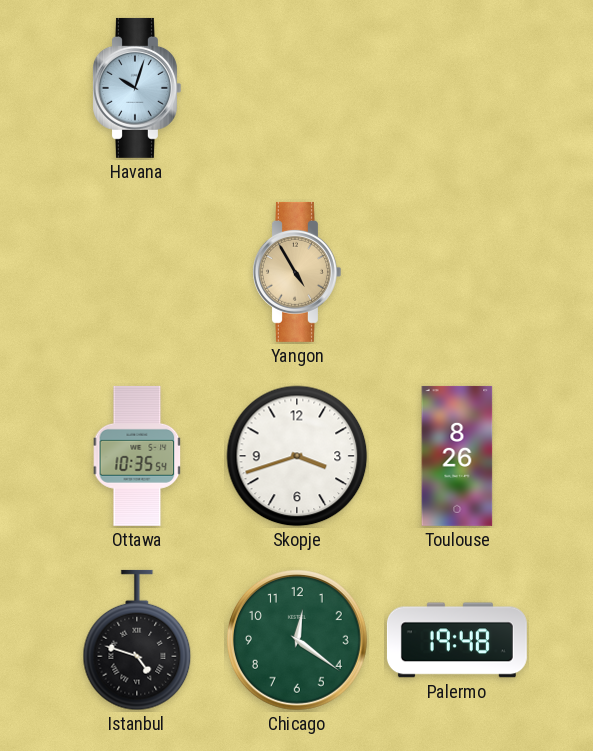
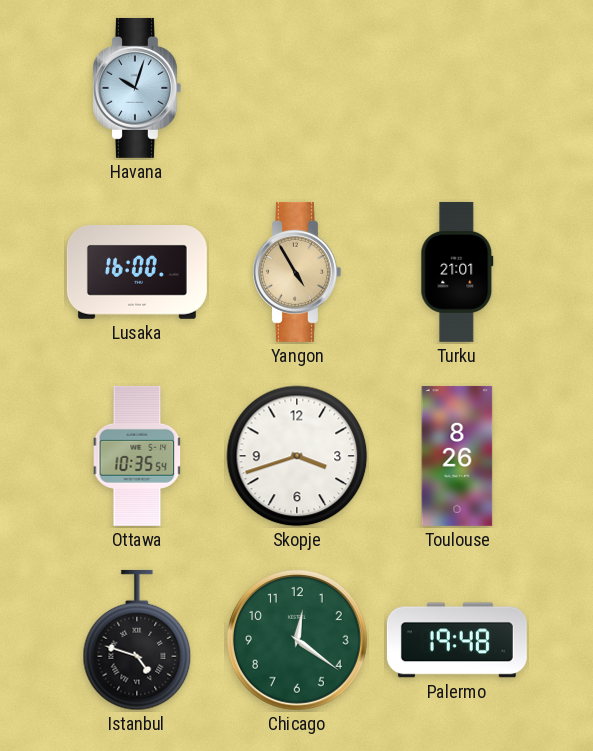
Lusaka: none -> 16:00 (137, 273)
Turku: none -> 21:01 (457, 272)
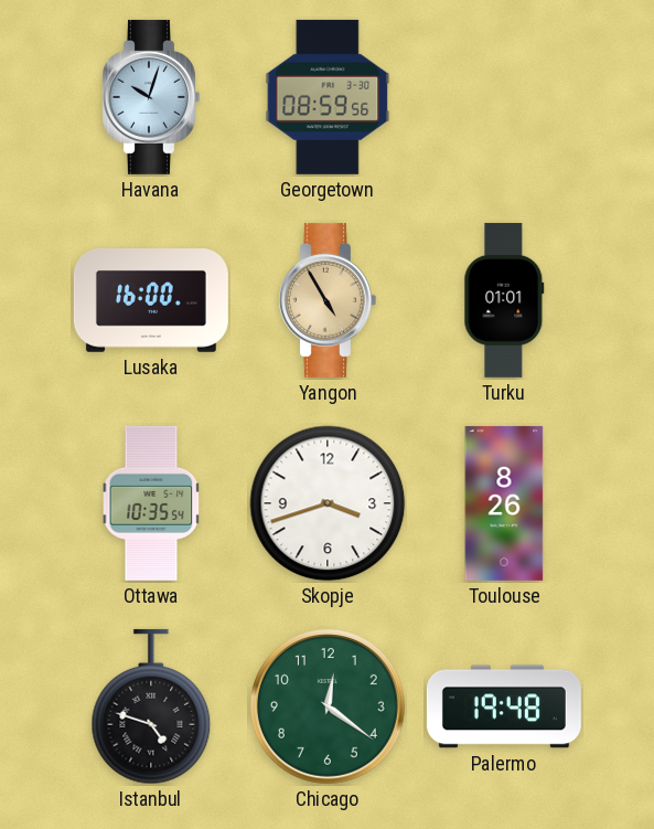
Georgetown: none -> 08:59 (328, 97)
Turku: 21:01 -> 01:01 (504, 300)
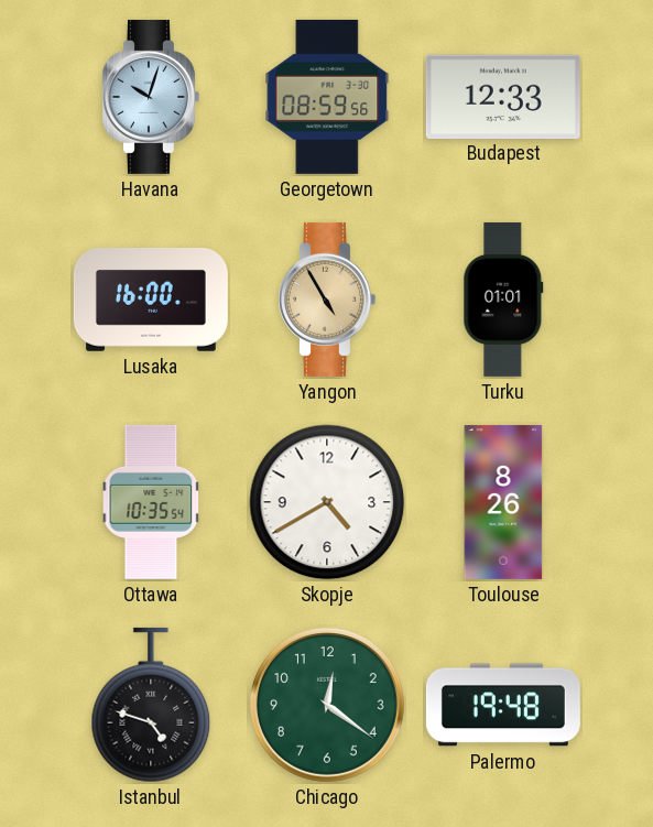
Budapest: none -> 12:33 (503, 96)
Skopje: 3:42 -> 4:40 (327, 502)
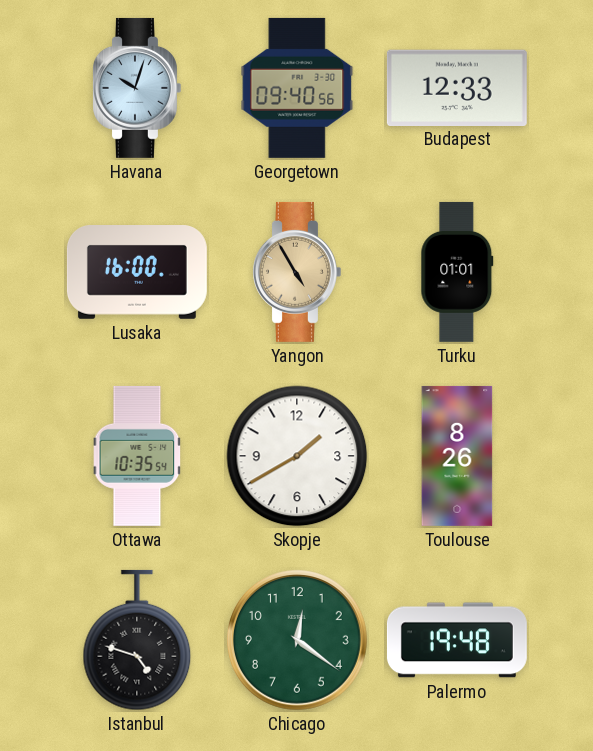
Georgetown: 08:59 -> 09:40 (297, 88)
Skopje: 4:40 -> 1:40 (297, 456)
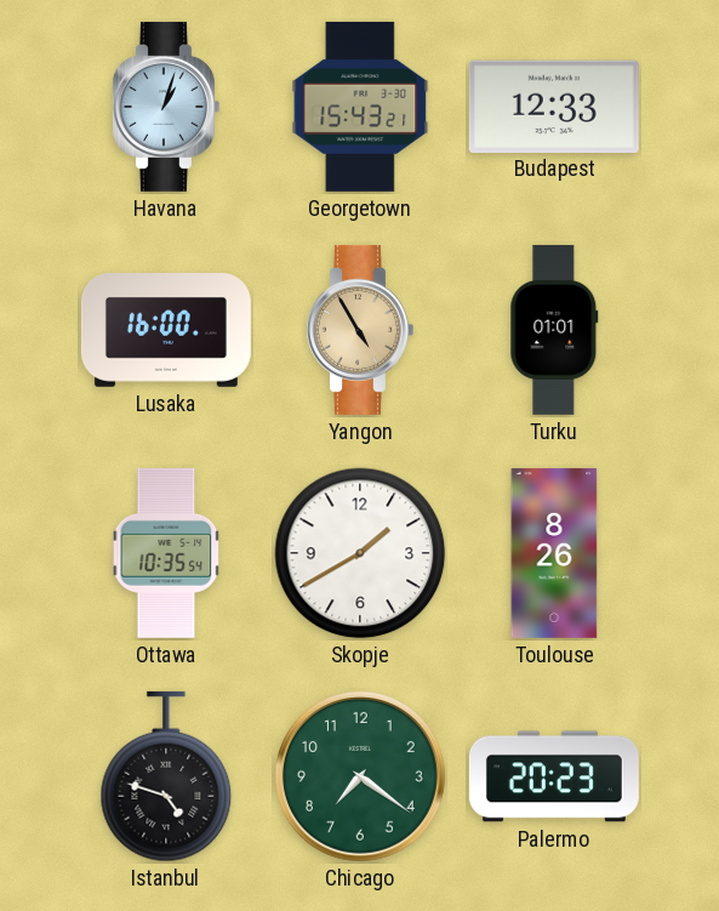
Havana: 10:03 -> 1:03 (166, 107)
Georgetown: 09:40 -> 15:43 (360, 107)
Chicago: 12:21 -> 7:21 (360, 776)
Palermo: 19:48 -> 20:23 (554, 776)
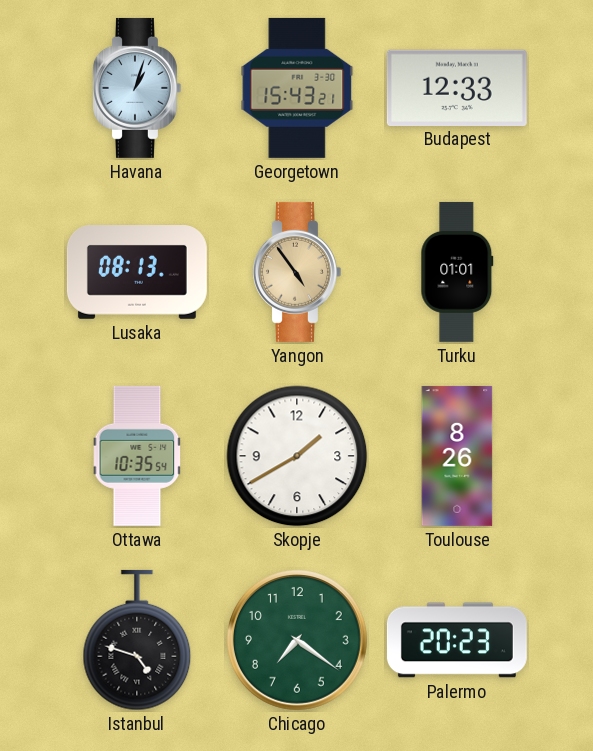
Lusaka: 16:00 -> 08:13 (137, 273)
Yangon: 4:55 -> 4:54 (297, 272)
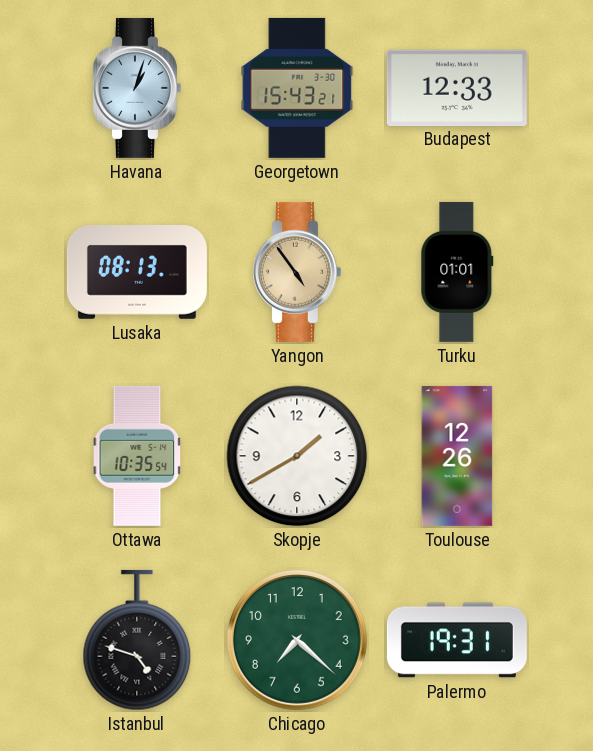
Toulouse: 8:26 -> 12:26 (457, 456)
Chicago: 7:21 -> 7:22 (297, 640)
Palermo: 20:23 -> 19:31 (457, 640)
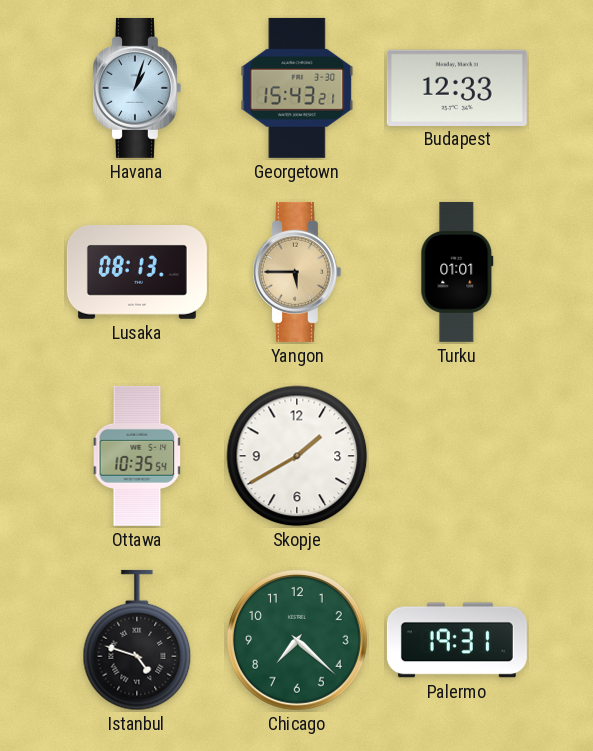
Yangon: 4:54 -> 5:45 (297, 272)
Toulouse: 12:26 -> none (457, 456)
